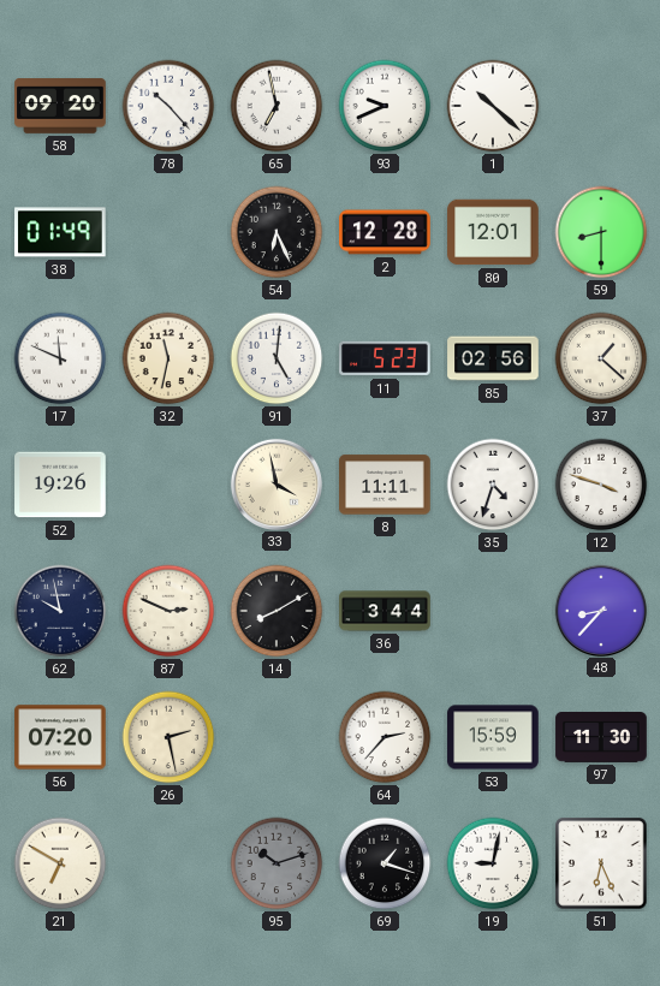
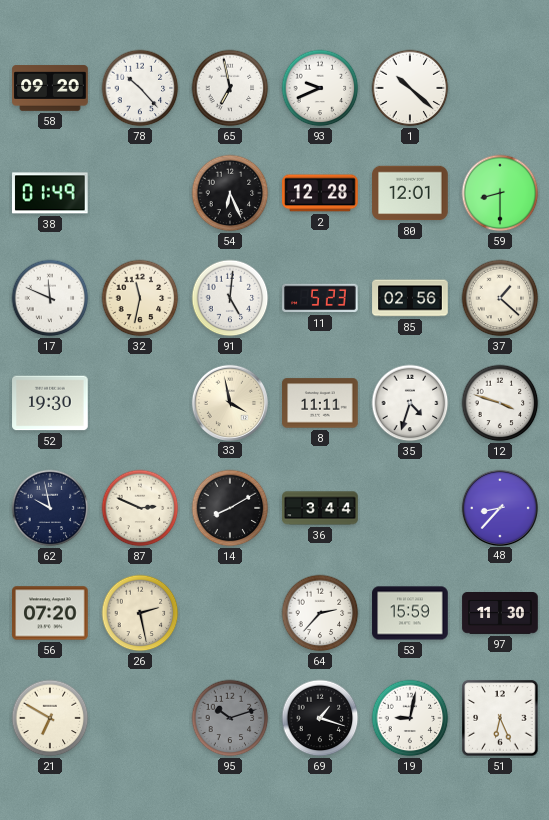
52: 19:26 -> 19:30 (50, 403)
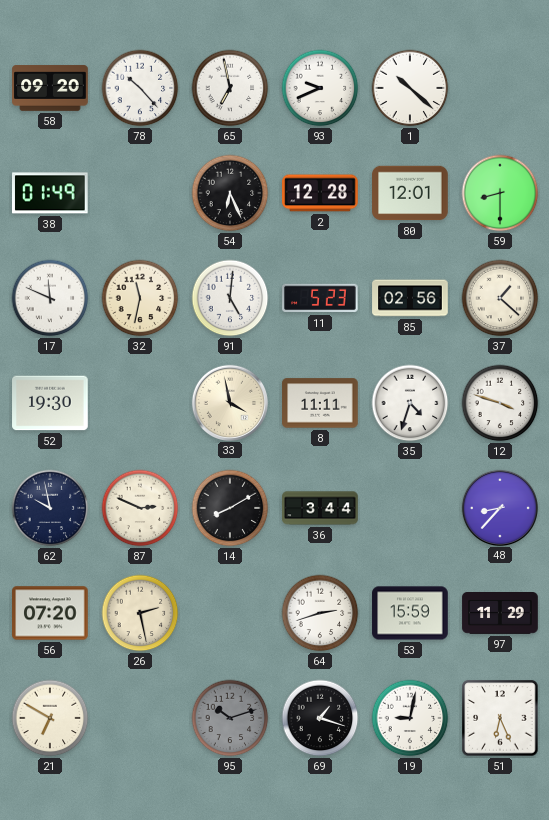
64: 2:37 -> 2:42 (320, 613)
97: 11:30 -> 11:29 (500, 614)
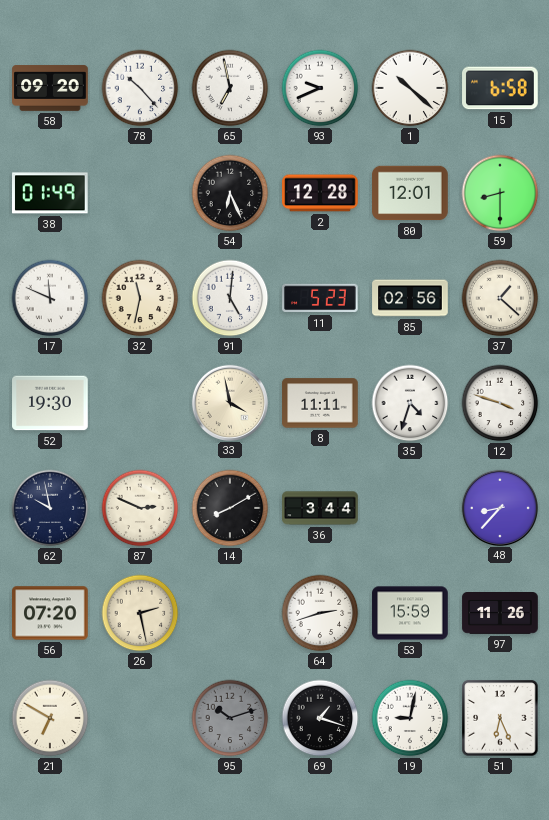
15: none -> 6:58 (500, 88)
97: 11:29 -> 11:26 (500, 614)
